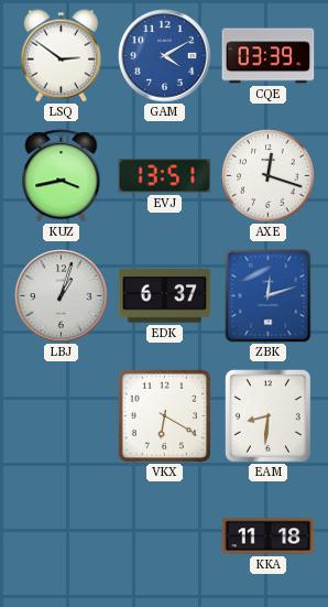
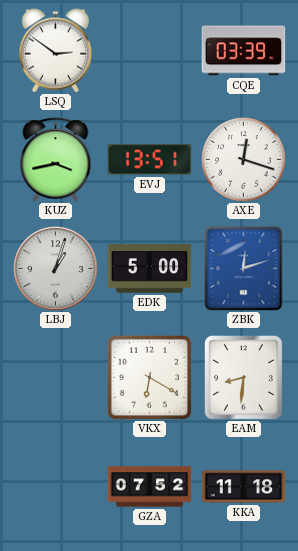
GAM: 4:10 -> none (165, 56)
EDK: 6:37 -> 5:00 (150, 269)
GZA: none -> 07:52 (150, 487)
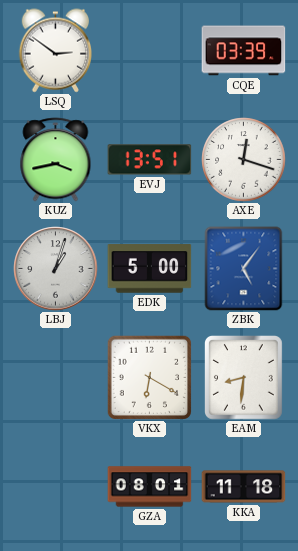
ZBK: 12:12 -> 5:06 (244, 269)
GZA: 07:52 -> 08:01 (150, 487)
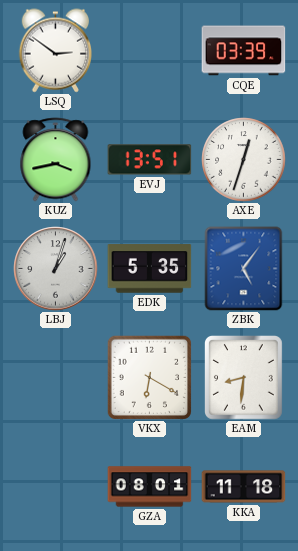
AXE: 12:18 -> 12:33 (244, 160)
EDK: 5:00 -> 5:35 (150, 269)
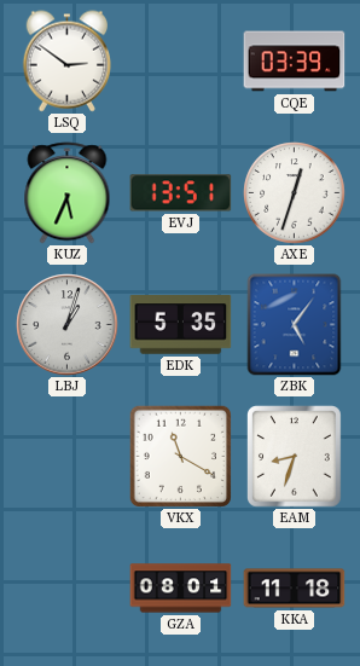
KUZ: 3:43 -> 5:34 (68, 193)
VKX: 6:20 -> 11:20 (180, 456)
EAM: 8:31 -> 8:33 (295, 457)
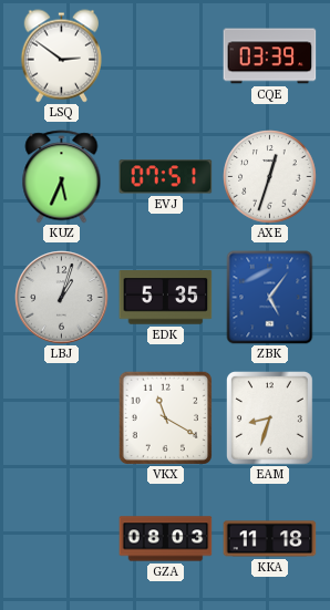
EVJ: 13:51 -> 07:51 (166, 177)
GZA: 08:01 -> 08:03 (166, 539)
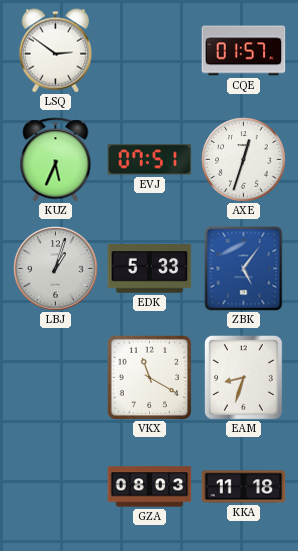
CQE: 03:39 -> 01:57 (244, 51)
EDK: 5:35 -> 5:33 (150, 269)
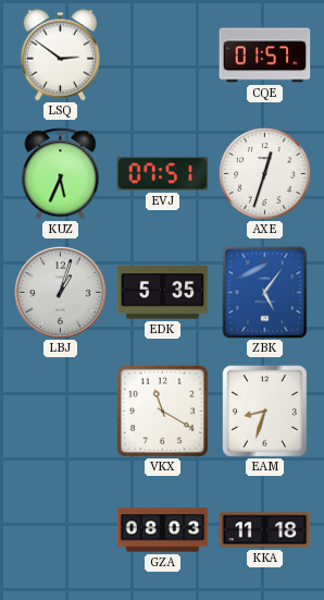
EDK: 5:33 -> 5:35 (163, 293)
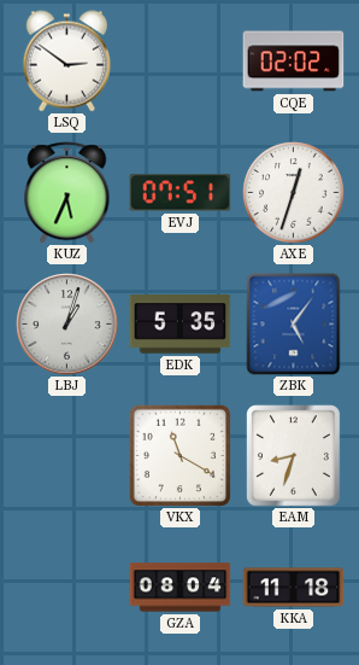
CQE: 01:57 -> 02:02 (294, 62)
GZA: 08:03 -> 08:04 (181, 588)
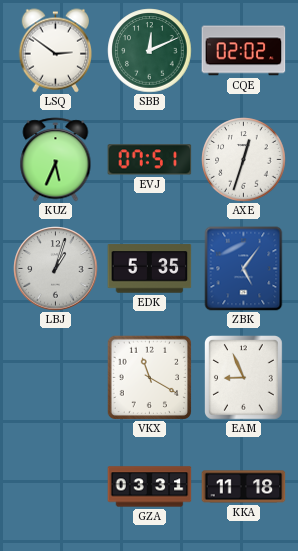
SBB: none -> 12:11 (150, 51)
EAM: 8:33 -> 8:56 (244, 378)
GZA: 08:04 -> 03:31 (150, 487)
